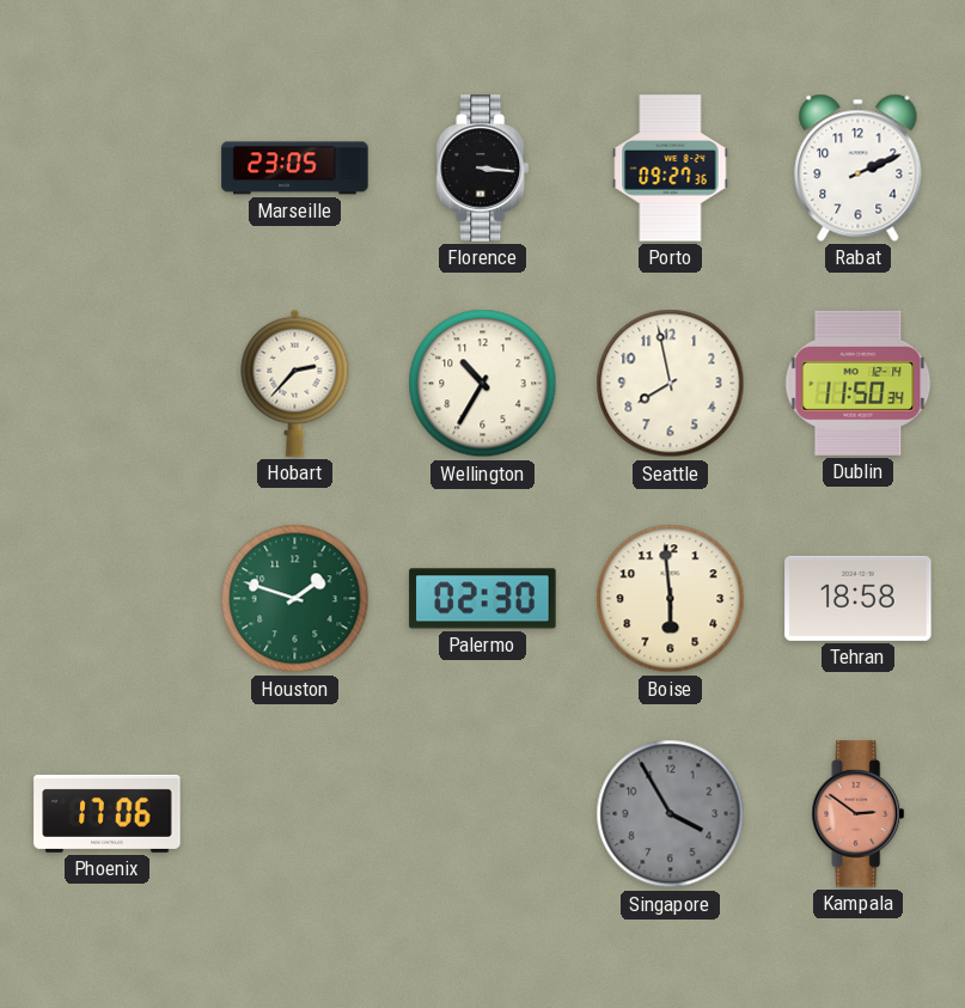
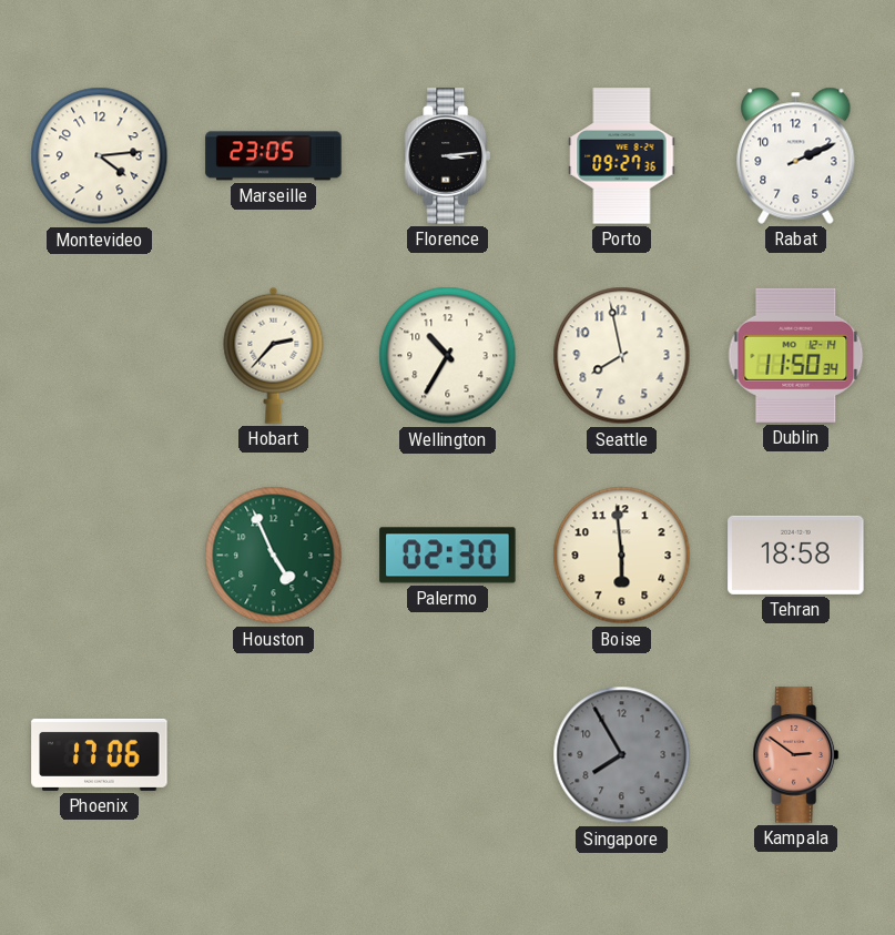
Montevideo: none -> 4:14 (100, 156)
Florence: 3:16 -> 3:14 (448, 156)
Houston: 1:48 -> 4:56 (274, 556)
Singapore: 3:55 -> 7:55 (622, 755)
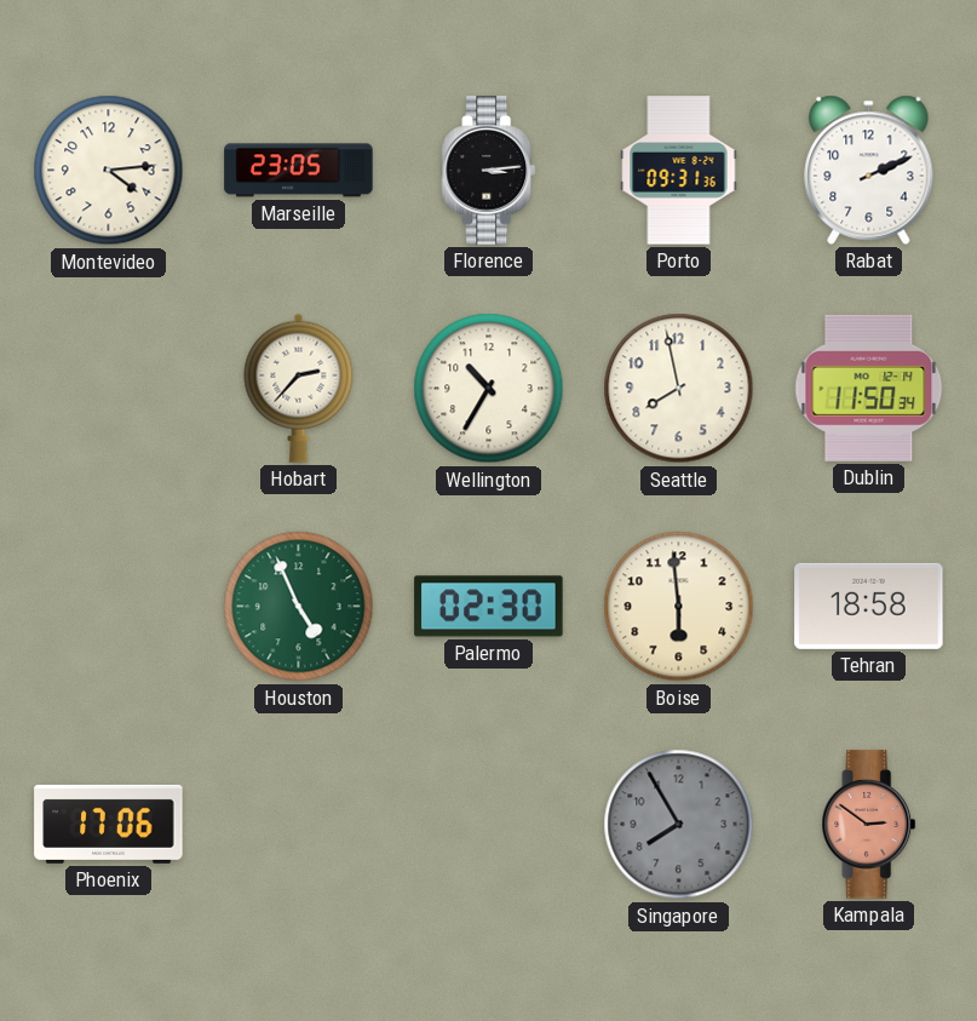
Porto: 09:27 -> 09:31 (679, 171)
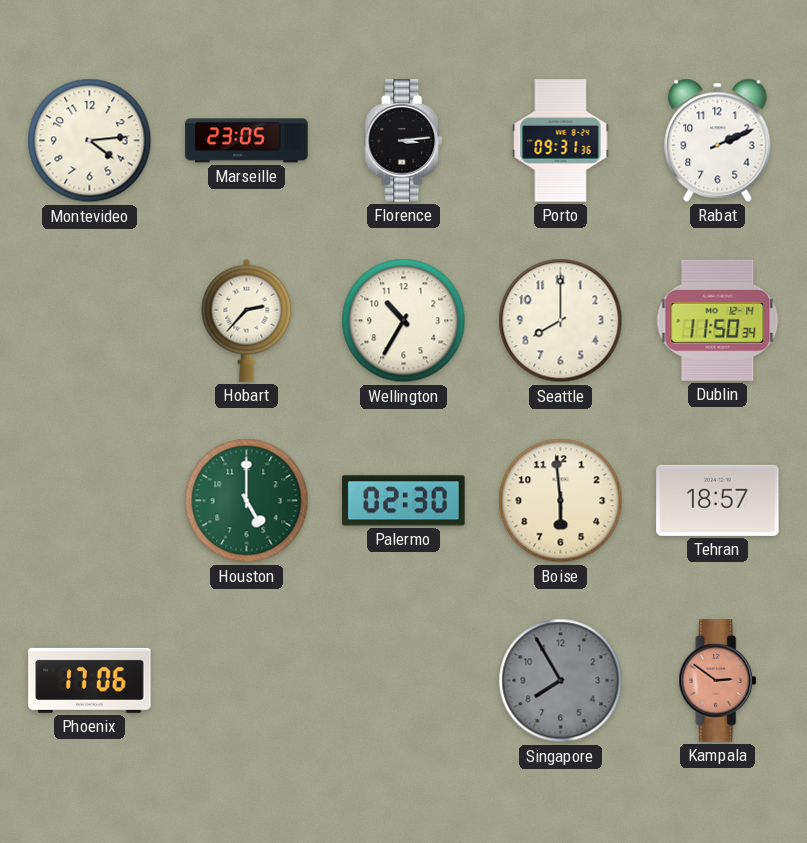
Seattle: 7:58 -> 8:00 (561, 321)
Houston: 4:56 -> 5:00 (247, 501)
Tehran: 18:58 -> 18:57 (718, 500)
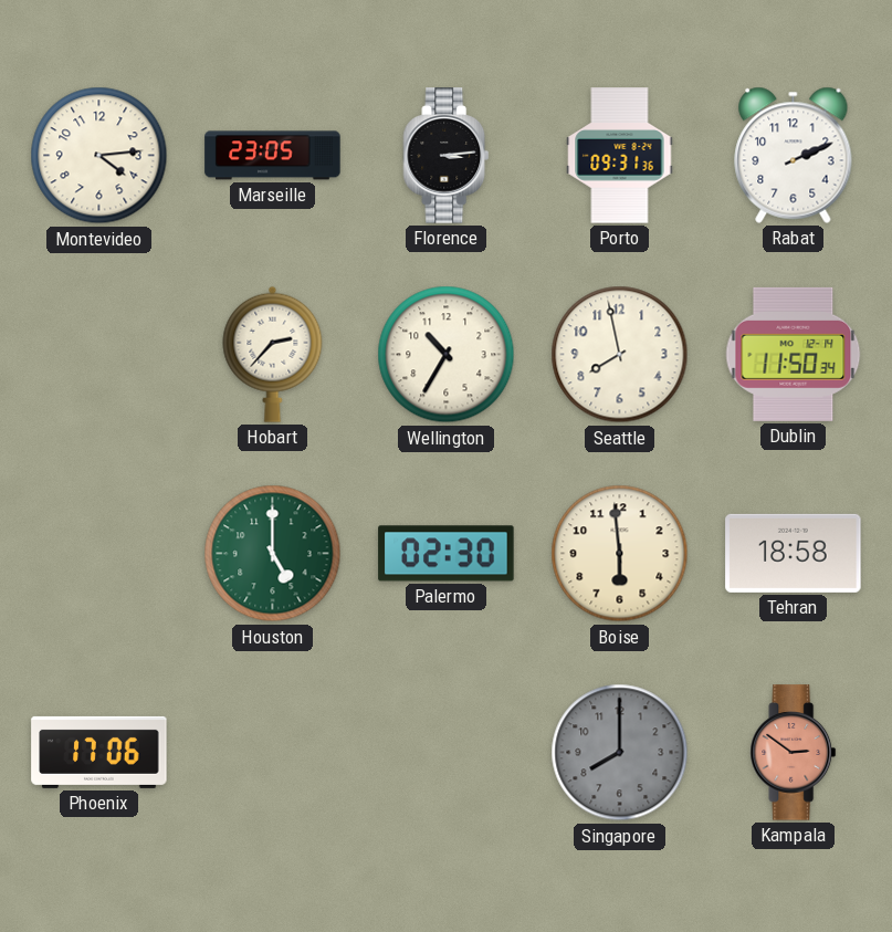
Seattle: 8:00 -> 7:58 (620, 355)
Tehran: 18:57 -> 18:58 (794, 553)
Singapore: 7:55 -> 8:00 (620, 753)
